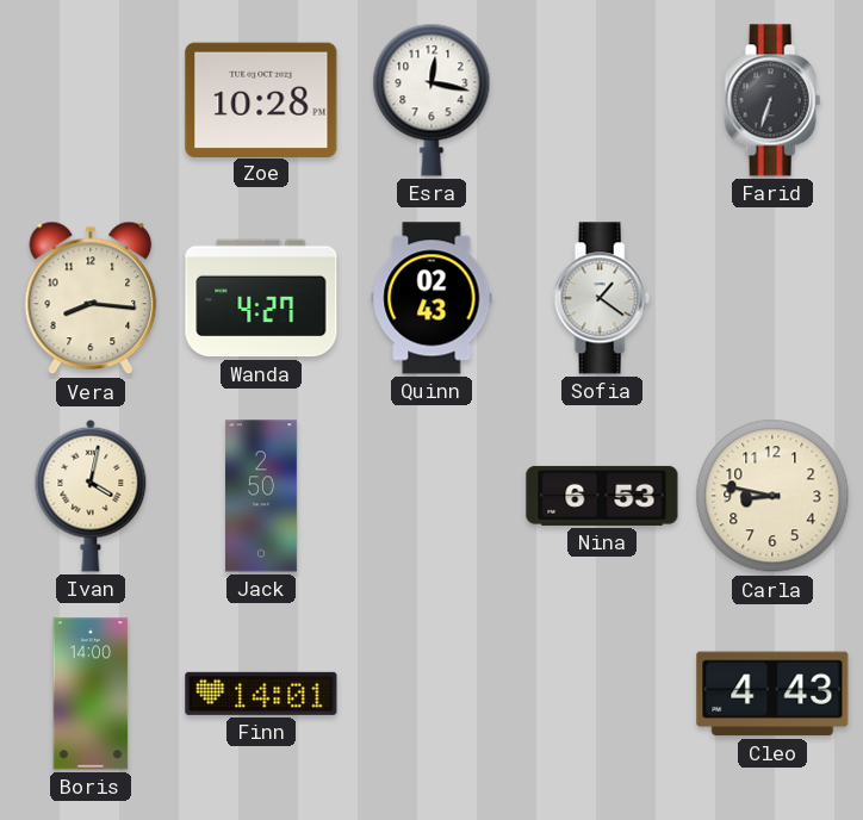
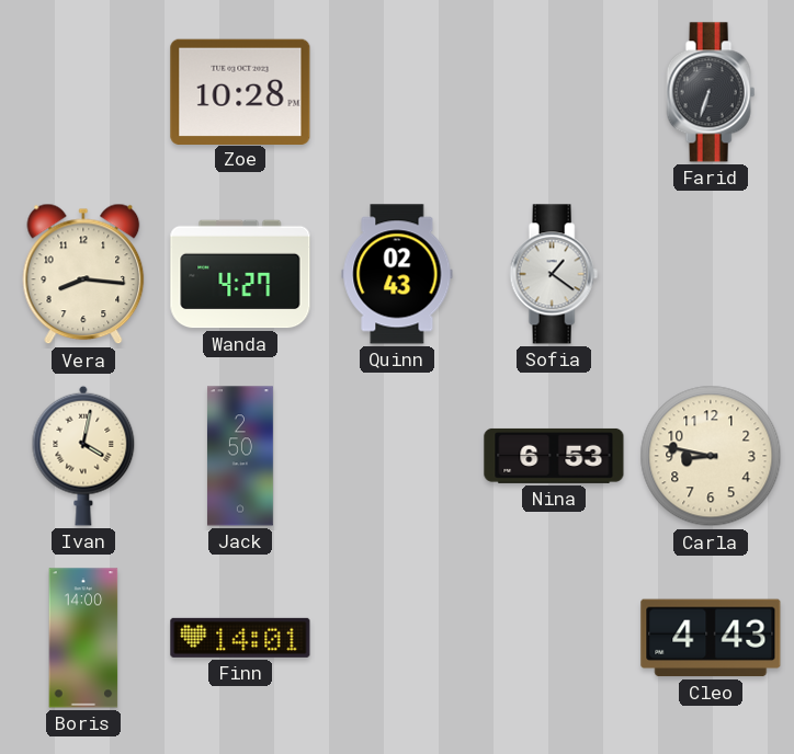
Esra: 12:17 -> none (431, 100)
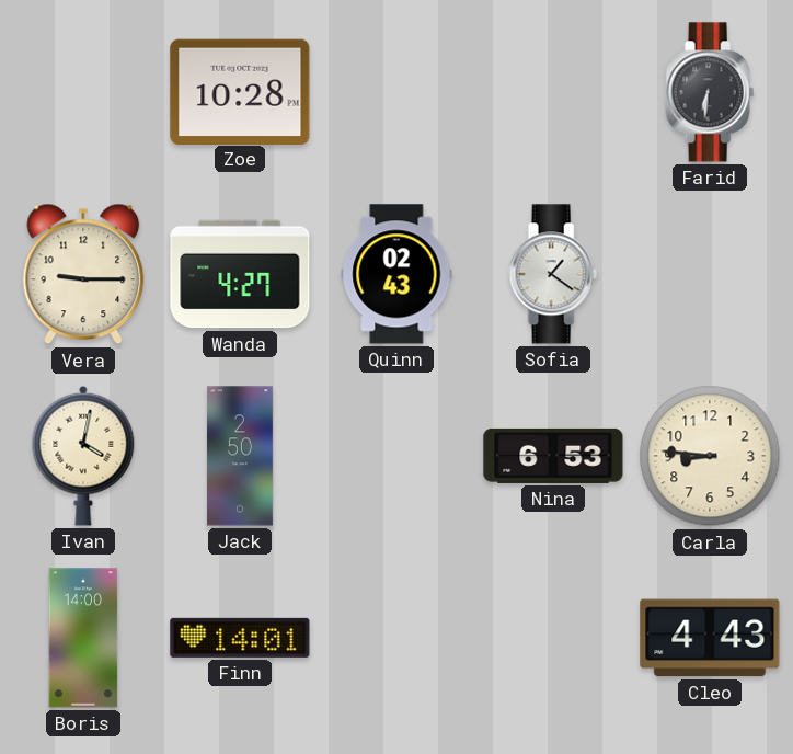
Farid: 6:33 -> 6:31 (710, 92)
Vera: 8:16 -> 9:15 (83, 274)
Carla: 8:47 -> 8:46 (710, 456)
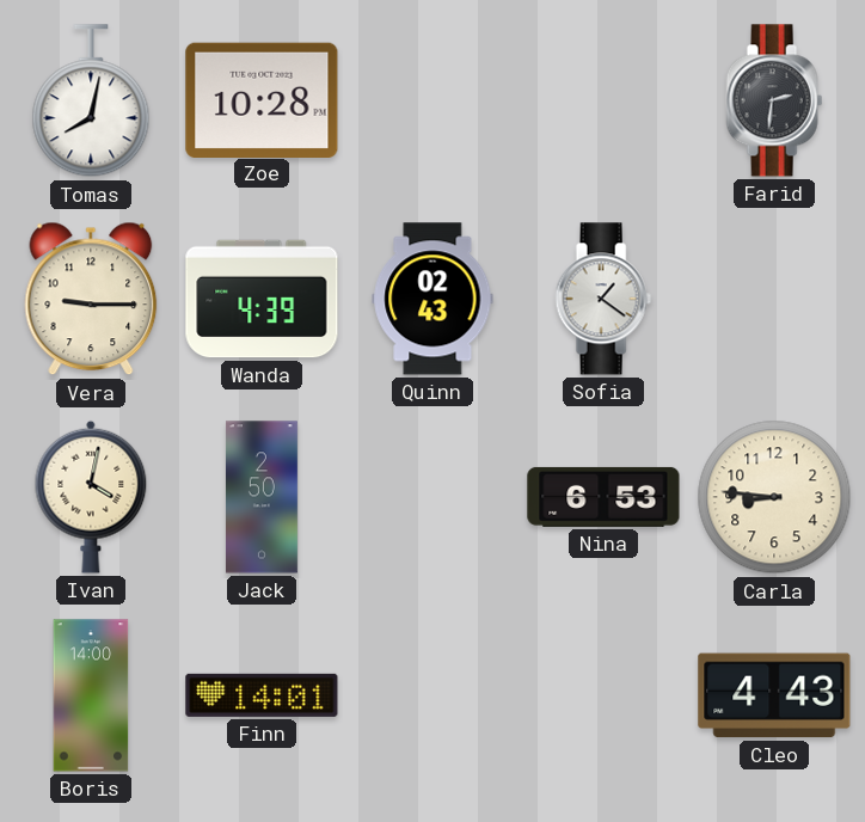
Tomas: none -> 8:02 (91, 102)
Farid: 6:31 -> 2:31 (774, 100)
Wanda: 4:27 -> 4:39 (262, 299)
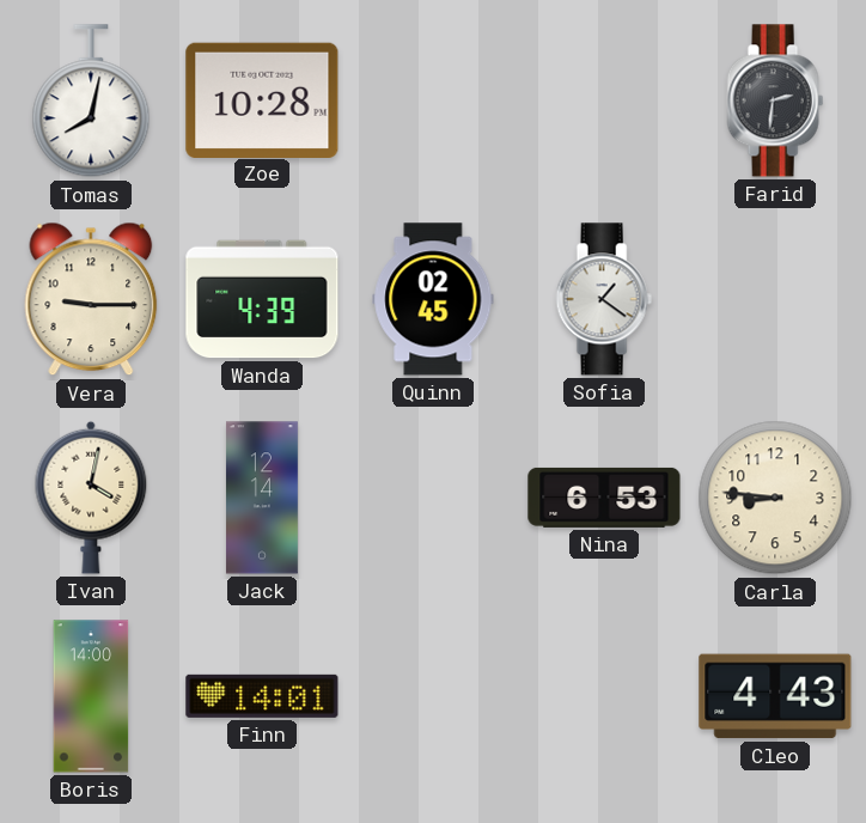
Quinn: 02:43 -> 02:45 (433, 299)
Jack: 2:50 -> 12:14 (262, 498)
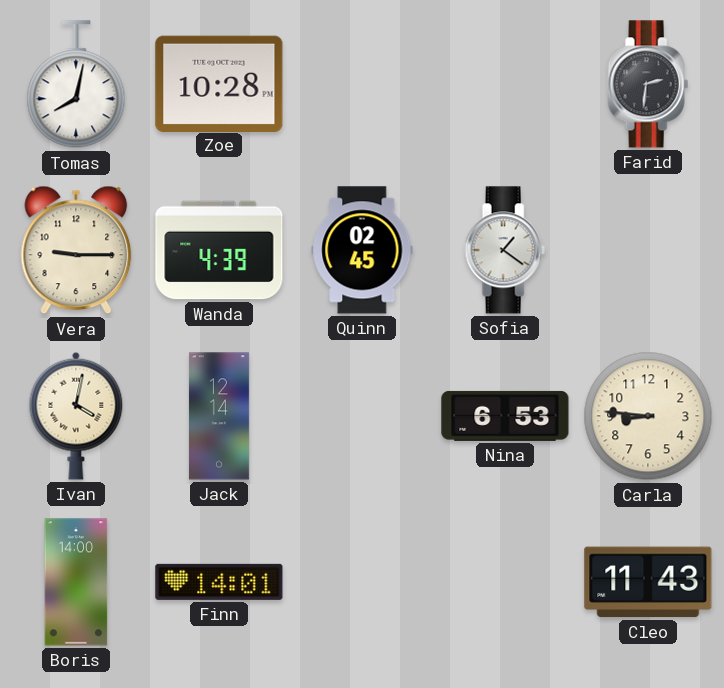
Cleo: 4:43 -> 11:43 (648, 582)
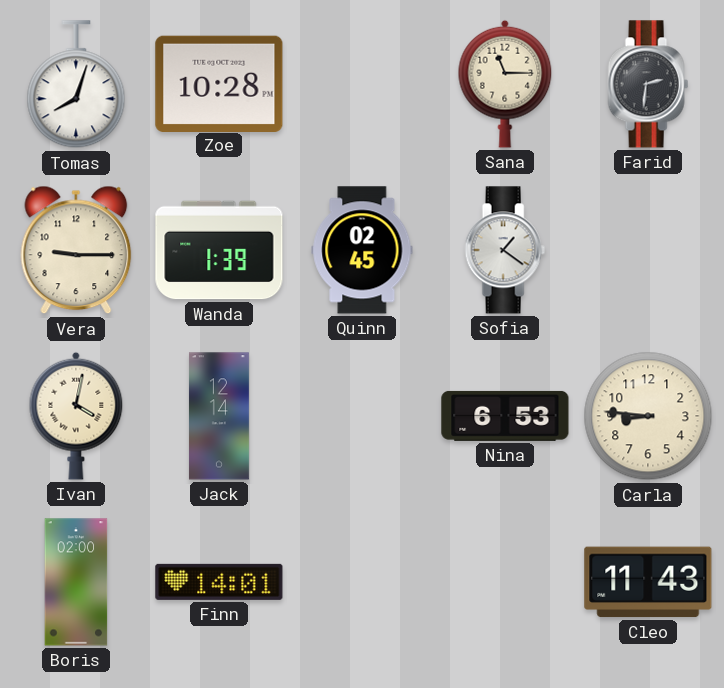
Tomas: 8:02 -> 8:03 (76, 85)
Sana: none -> 11:15 (505, 84)
Wanda: 4:39 -> 1:39 (219, 250)
Boris: 14:00 -> 02:00 (76, 582)
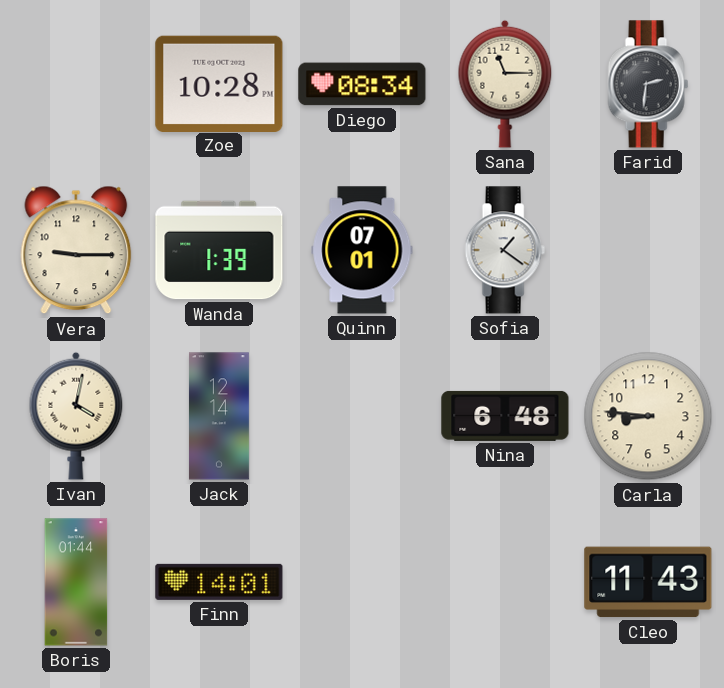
Tomas: 8:03 -> none (76, 85)
Diego: none -> 08:34 (362, 84)
Quinn: 02:45 -> 07:01 (362, 250)
Nina: 6:53 -> 6:48 (505, 416)
Boris: 02:00 -> 01:44 (76, 582)
